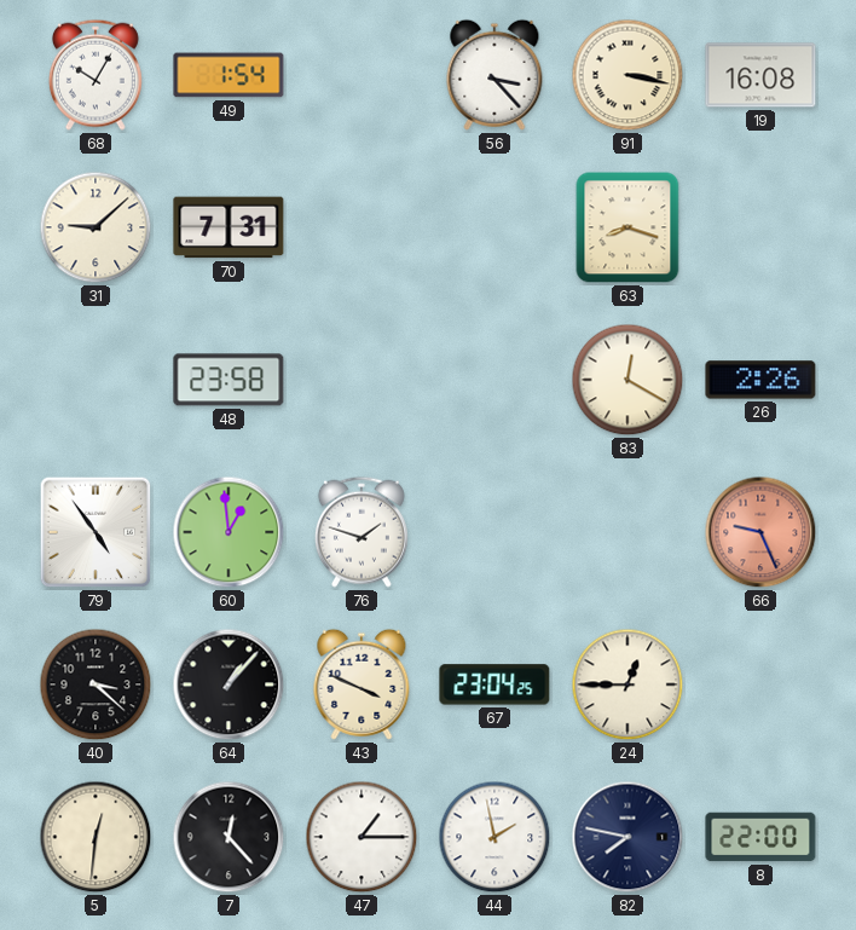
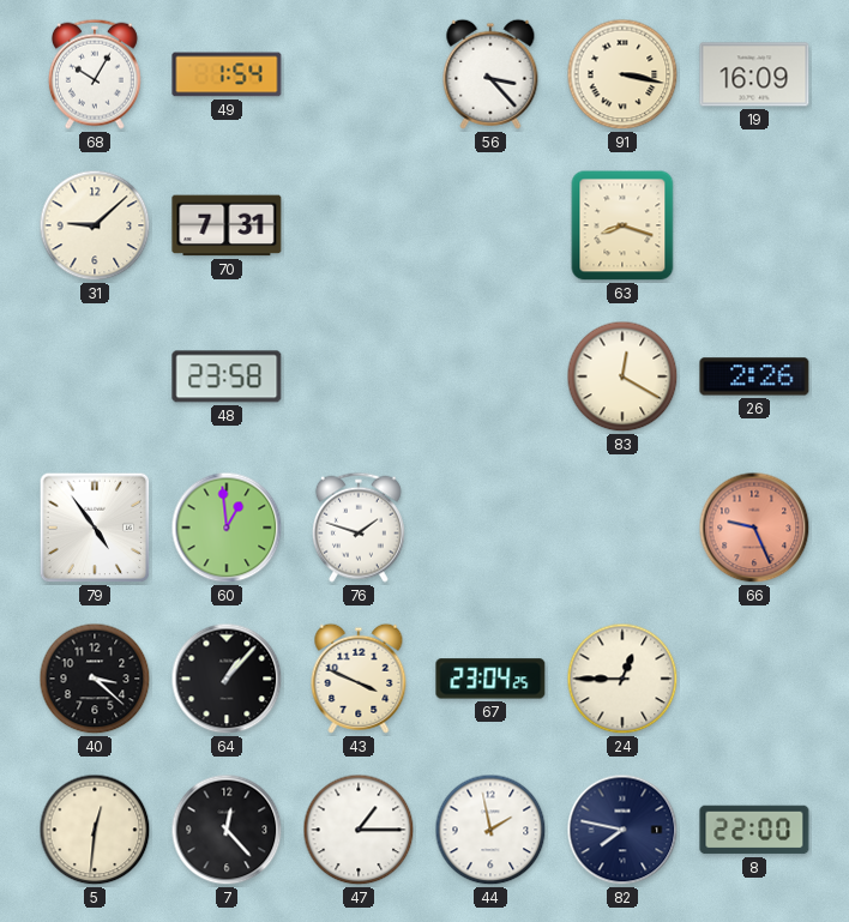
19: 16:08 -> 16:09 (754, 74)
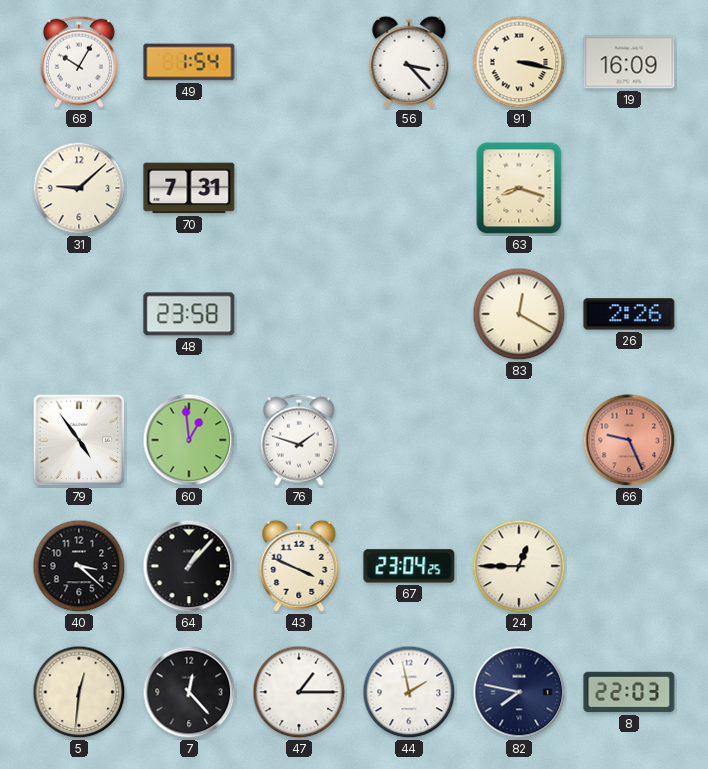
8: 22:00 -> 22:03 (629, 692)
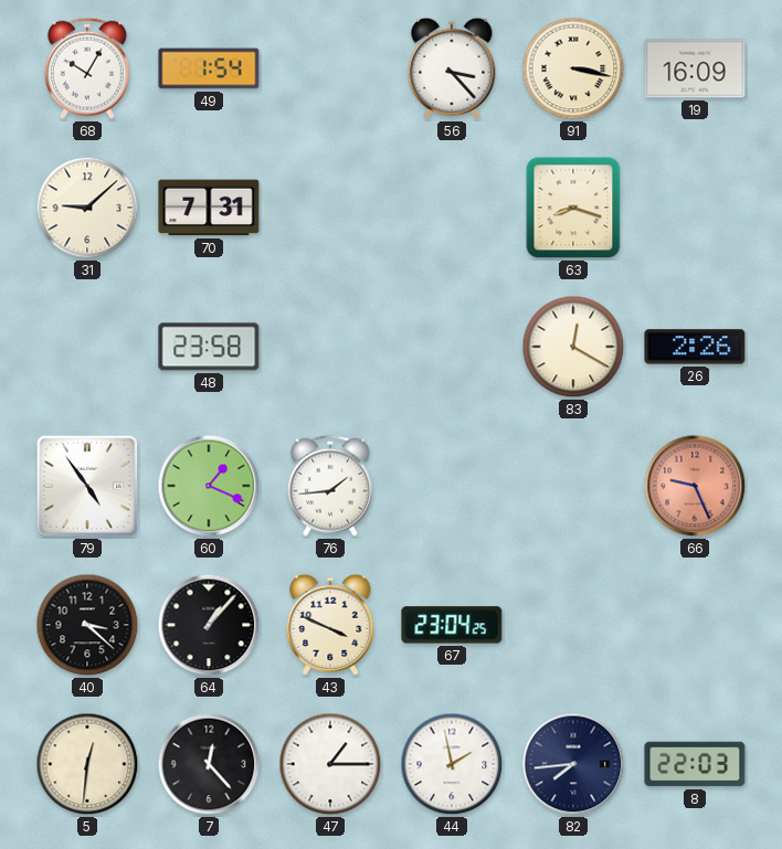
60: 12:59 -> 1:19 (209, 486)
76: 1:48 -> 1:44 (330, 486)
24: 12:45 -> none (519, 566)
82: 7:47 -> 7:44 (573, 764)
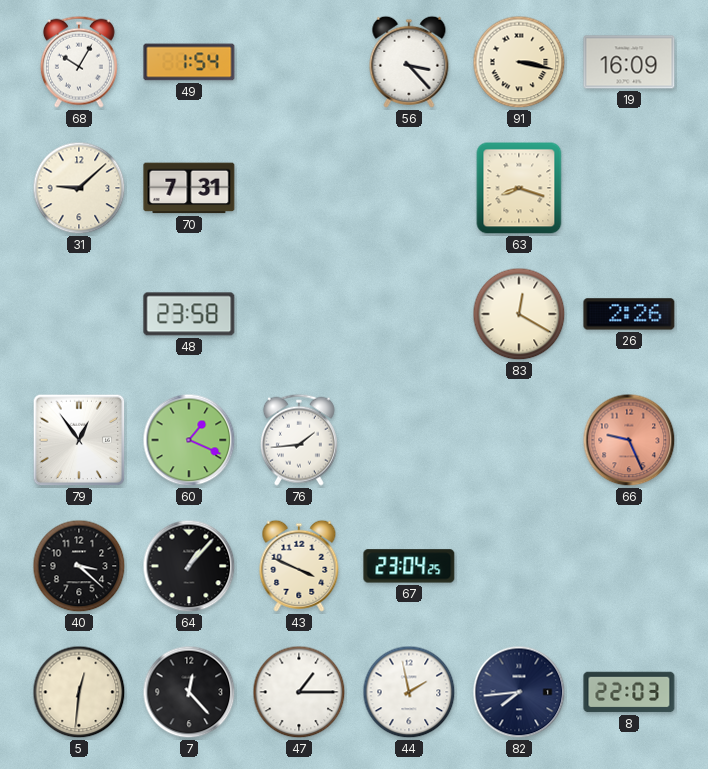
79: 4:54 -> 12:54 (79, 440)
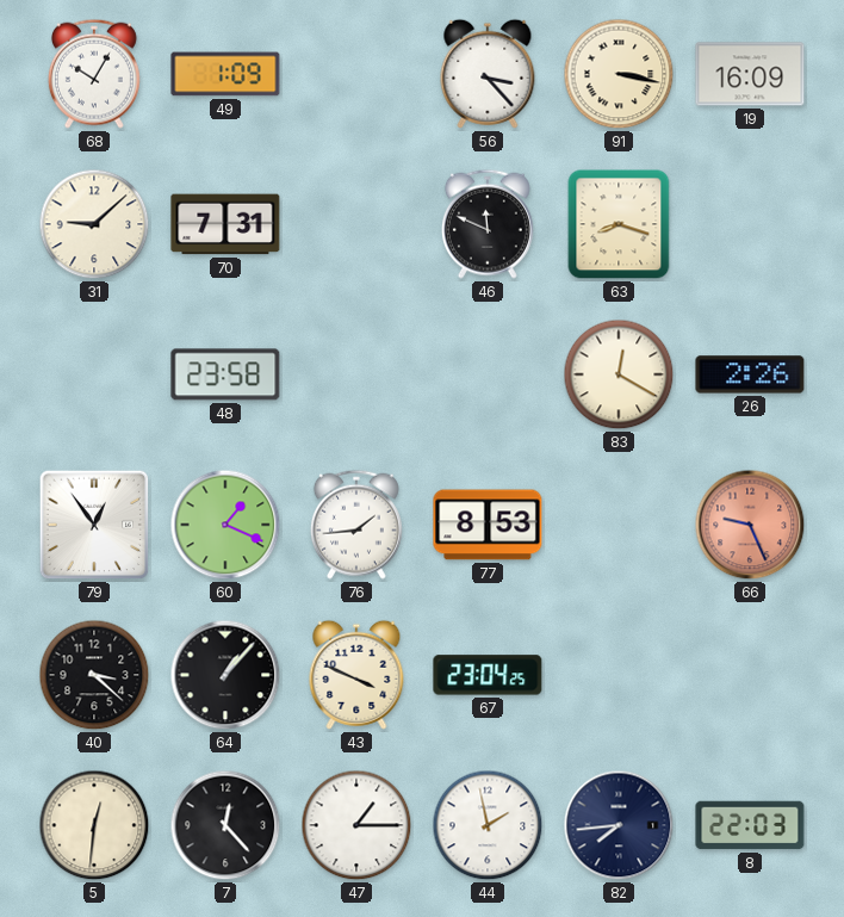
49: 1:54 -> 1:09 (225, 74)
46: none -> 11:49 (488, 224)
77: none -> 8:53 (488, 525)
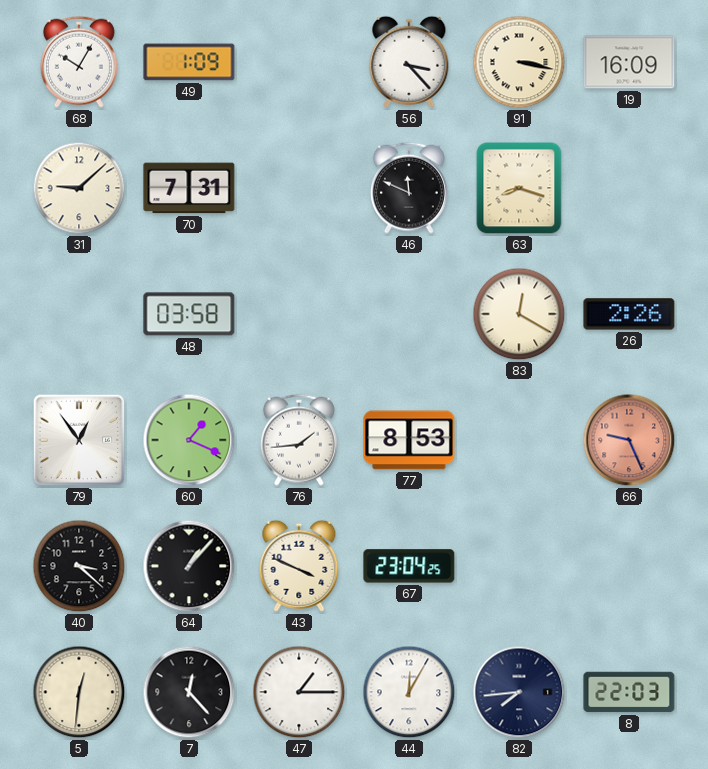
48: 23:58 -> 03:58 (189, 314)
44: 1:58 -> 12:05 (409, 692)
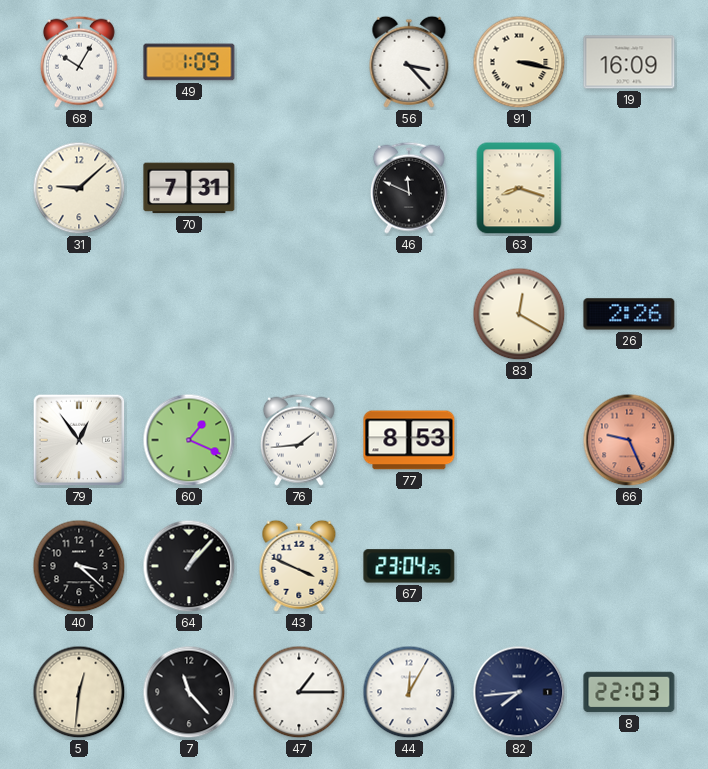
48: 03:58 -> none (189, 314)
7: 12:23 -> 11:23 (189, 692)
